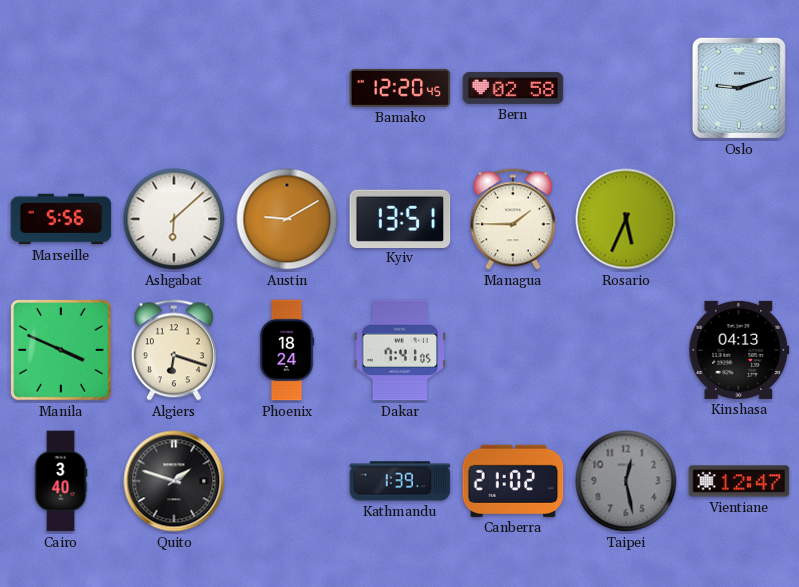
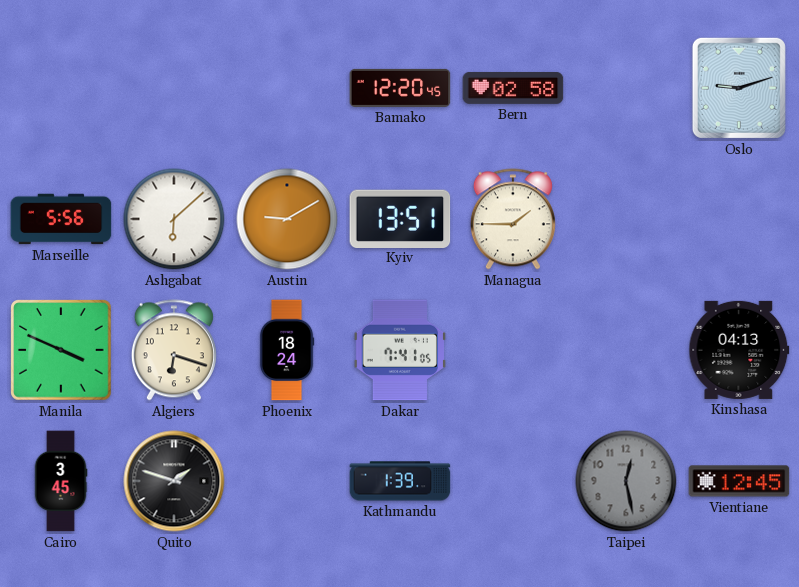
Rosario: 5:34 -> none (626, 219)
Cairo: 3:40 -> 3:45 (61, 481)
Canberra: 21:02 -> none (513, 481)
Vientiane: 12:47 -> 12:45 (739, 481)
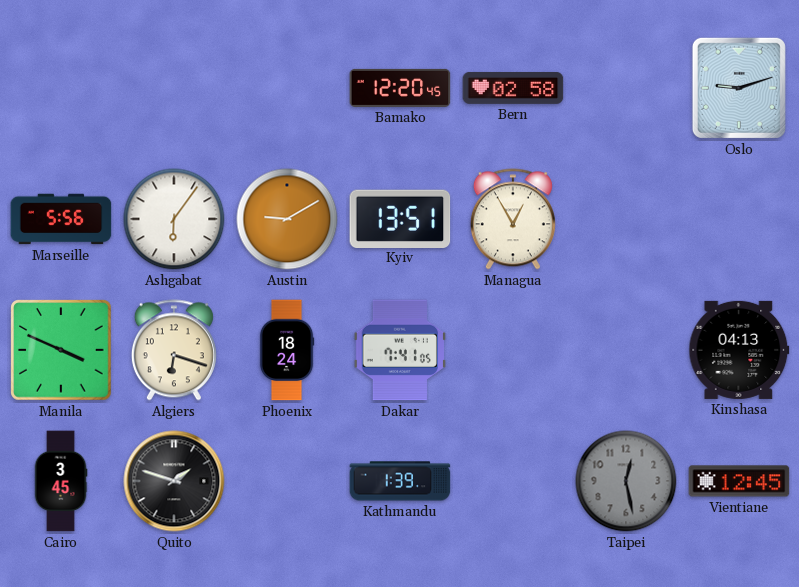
Ashgabat: 6:08 -> 6:06 (174, 219)
Managua: 1:45 -> 12:55 (513, 219)
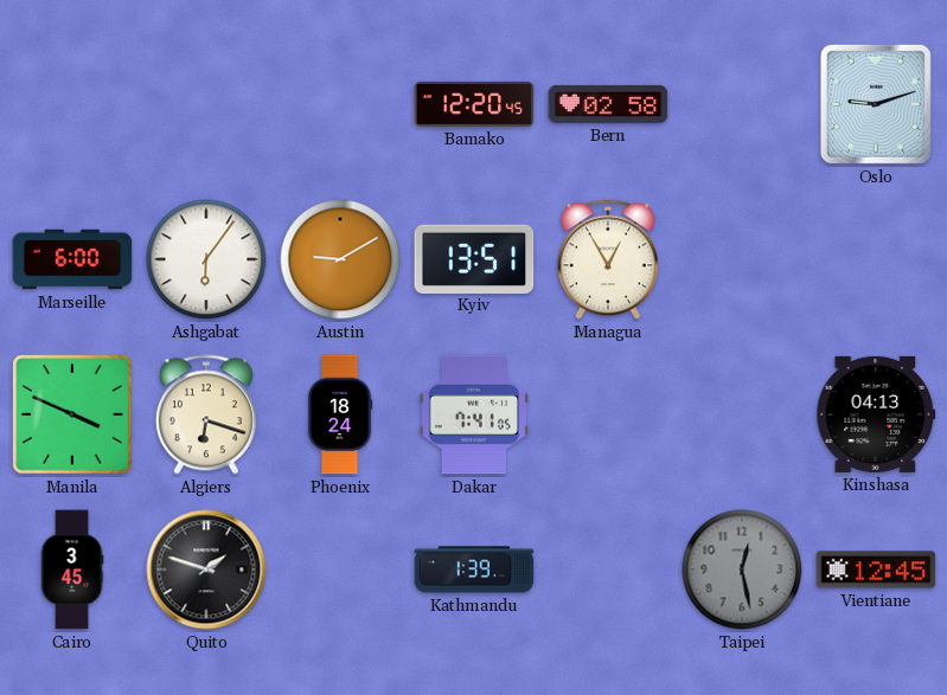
Marseille: 5:56 -> 6:00 (72, 259)
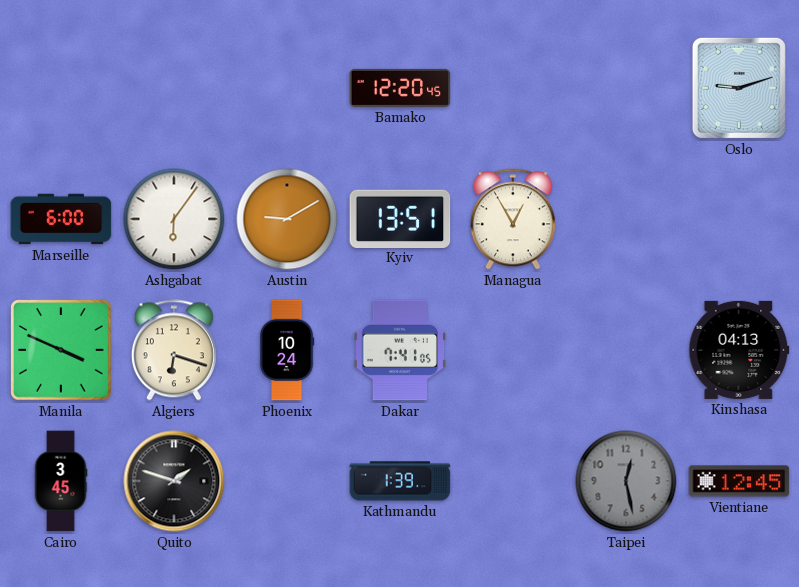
Bern: 02:58 -> none (608, 104)
Phoenix: 18:24 -> 10:24 (287, 350)
